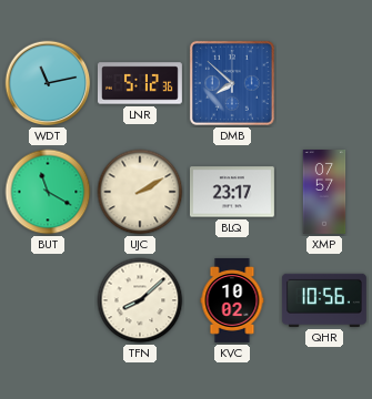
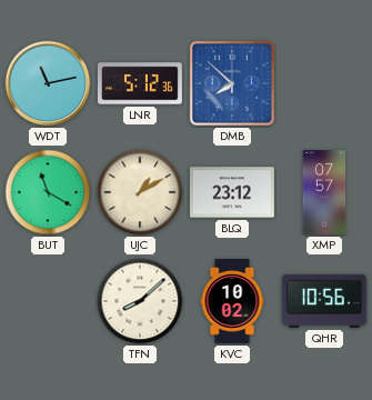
UJC: 2:10 -> 1:10 (140, 192)
BLQ: 23:17 -> 23:12 (232, 192)
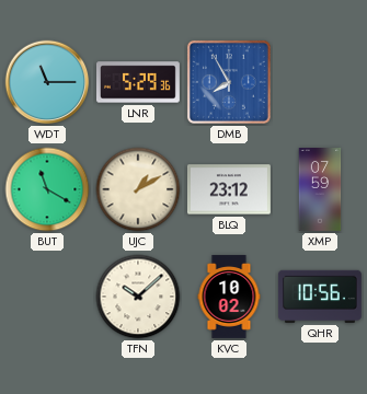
WDT: 11:13 -> 11:15 (47, 82)
LNR: 5:12 -> 5:29 (138, 82)
DMB: 7:52 -> 7:55 (229, 82)
XMP: 07:57 -> 07:59 (320, 190)
TFN: 8:08 -> 10:08 (138, 297)
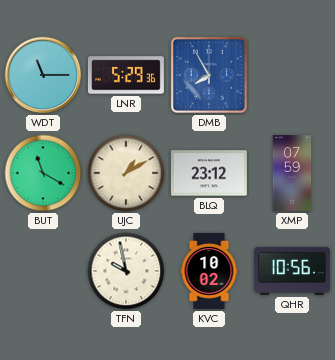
TFN: 10:08 -> 9:58 (126, 271)
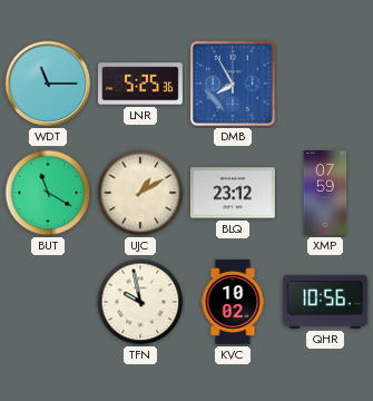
LNR: 5:29 -> 5:25 (140, 84)
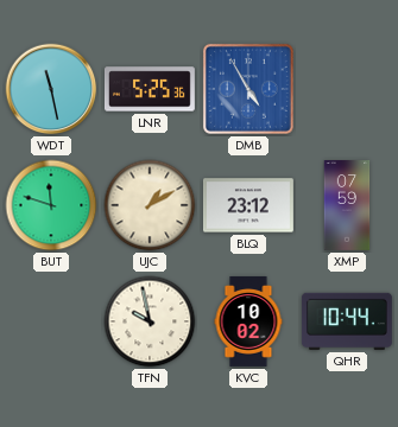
WDT: 11:15 -> 11:28 (51, 89)
DMB: 7:55 -> 4:55 (248, 89)
BUT: 11:20 -> 11:48 (51, 205)
QHR: 10:56 -> 10:44 (347, 321)
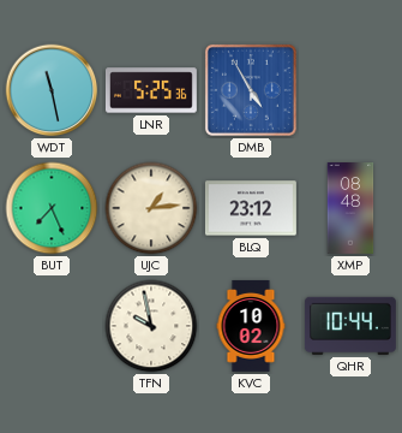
BUT: 11:48 -> 7:26 (52, 208)
UJC: 1:10 -> 1:14 (151, 208)
XMP: 07:59 -> 08:48 (350, 209)
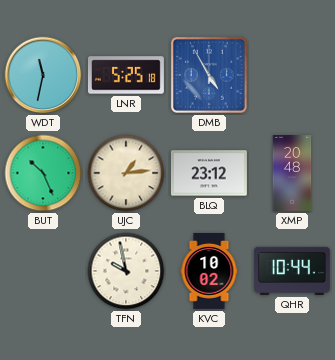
WDT: 11:28 -> 11:32 (43, 75)
LNR: 5:25:36 -> 5:25:18 (126, 75)
BUT: 7:26 -> 10:26 (43, 173)
XMP: 08:48 -> 20:48 (292, 174)
